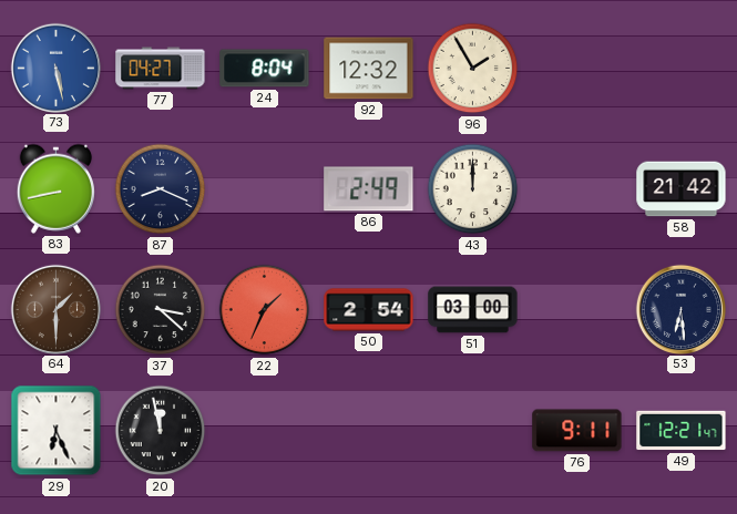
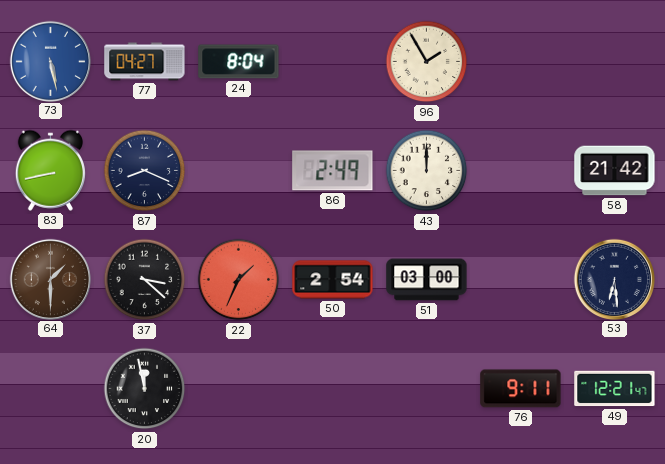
92: 12:32 -> none (369, 69)
29: 6:26 -> none (57, 431)
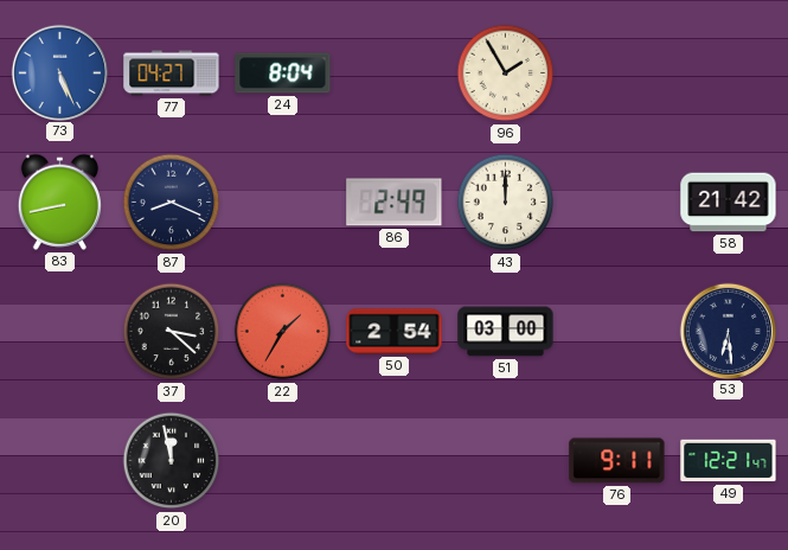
73: 5:28 -> 5:26 (59, 72)
64: 1:30 -> none (50, 279)
22: 1:34 -> 1:35 (283, 332)
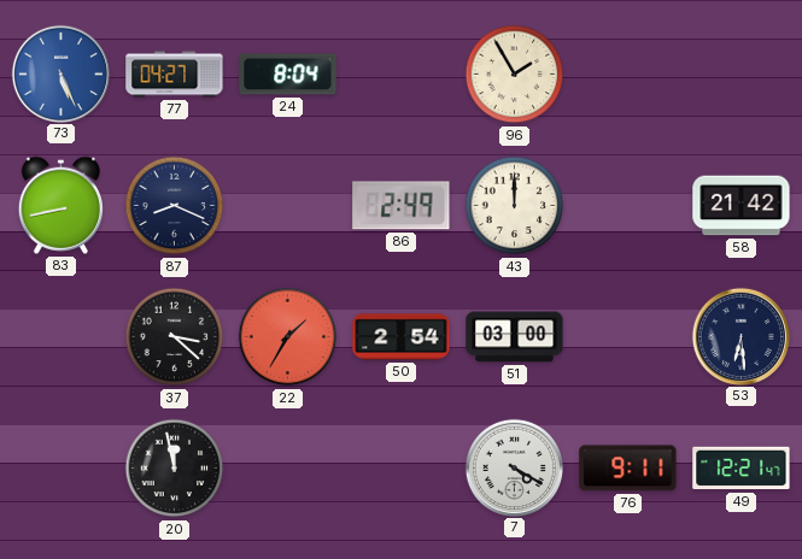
7: none -> 4:20 (514, 467)
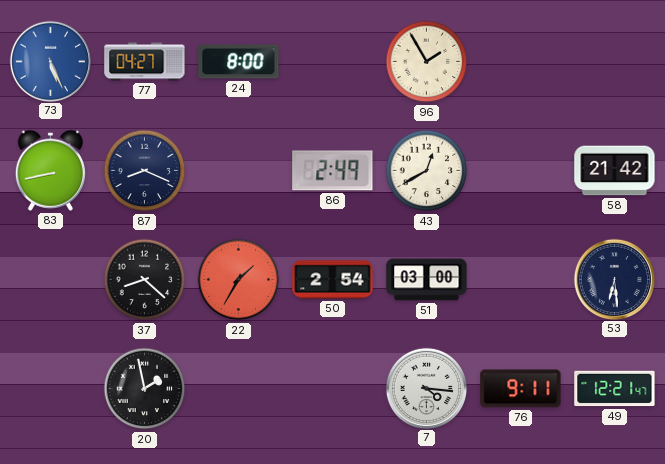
24: 8:04 -> 8:00 (239, 62)
43: 12:00 -> 12:40 (427, 171)
37: 3:22 -> 8:22 (145, 280)
20: 11:58 -> 1:58 (145, 389)
7: 4:20 -> 4:16 (426, 388)
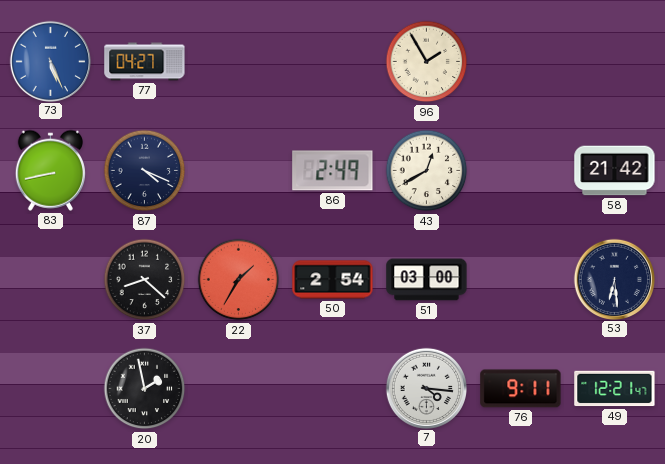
24: 8:00 -> none (239, 62)
87: 8:19 -> 4:19 (145, 171)
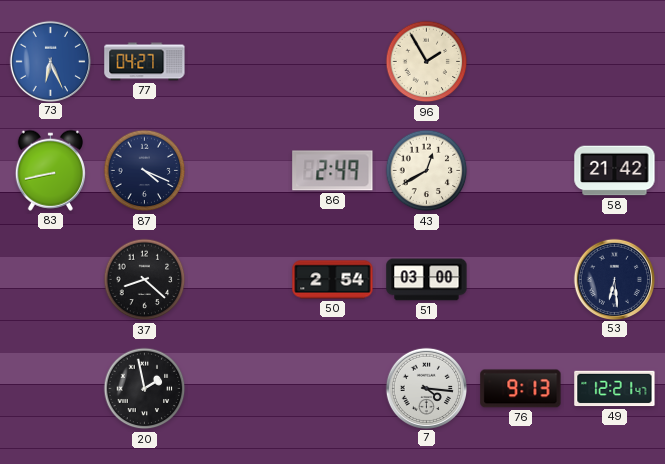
73: 5:26 -> 6:26 (50, 61)
22: 1:35 -> none (239, 280)
76: 9:11 -> 9:13 (521, 389)
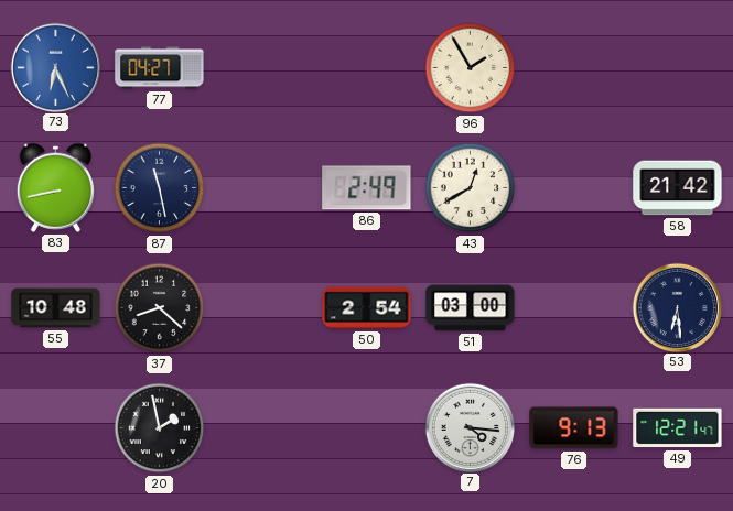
87: 4:19 -> 11:28 (160, 188)
55: none -> 10:48 (56, 308)
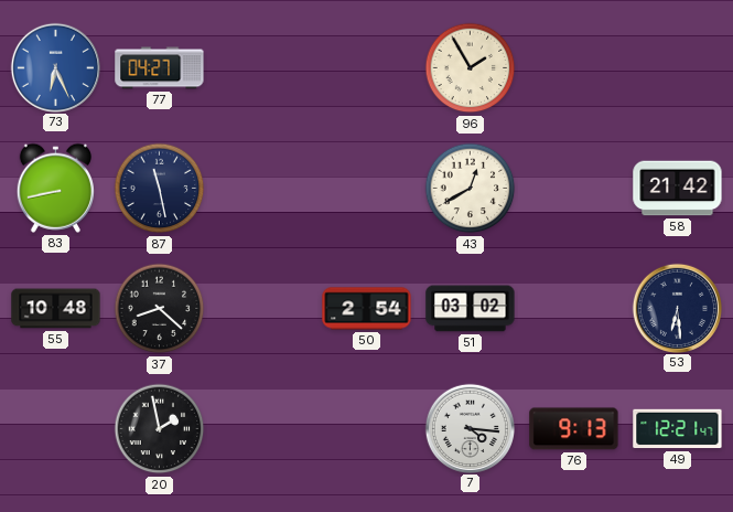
86: 2:49 -> none (367, 188)
51: 03:00 -> 03:02 (471, 309)
